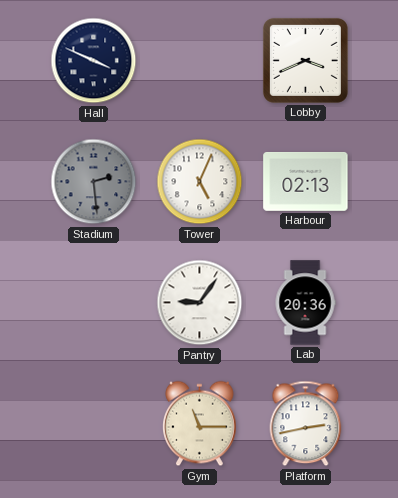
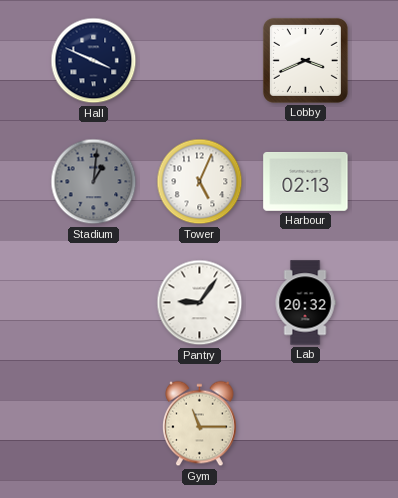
Stadium: 2:29 -> 1:01 (94, 182)
Lab: 20:36 -> 20:32 (305, 303)
Platform: 2:43 -> none (306, 424)
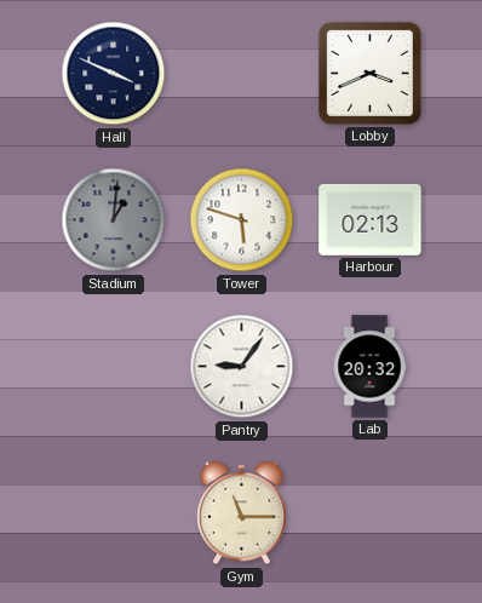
Tower: 5:04 -> 5:48 (242, 220)
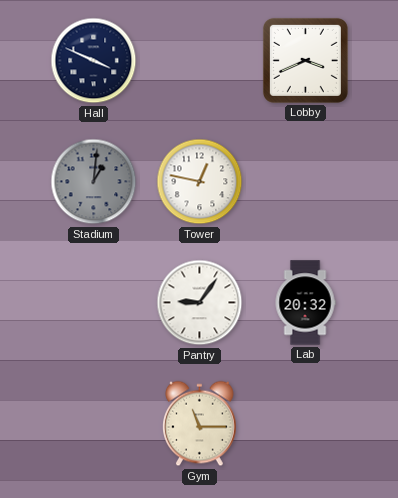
Tower: 5:48 -> 12:47 (200, 182)
Harbour: 02:13 -> none (371, 219)
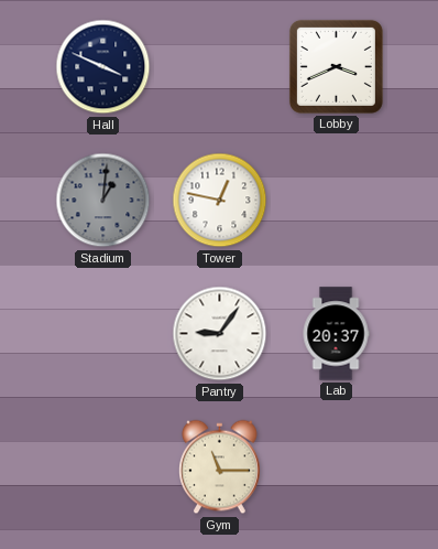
Lab: 20:32 -> 20:37 (336, 334)
